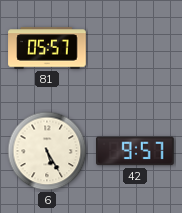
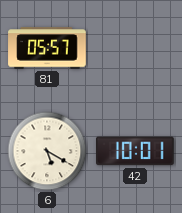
6: 5:25 -> 5:20 (47, 151)
42: 9:57 -> 10:01 (136, 151)
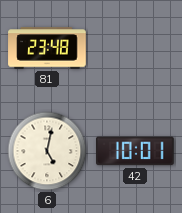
81: 05:57 -> 23:48 (47, 48)
6: 5:20 -> 5:02 (47, 151)
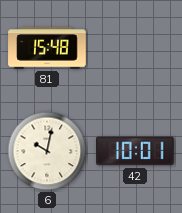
81: 23:48 -> 15:48 (47, 48)
6: 5:02 -> 10:02 (47, 151)
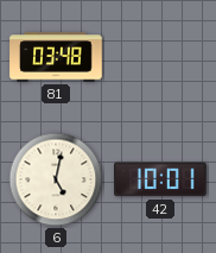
81: 15:48 -> 03:48 (56, 57)
6: 10:02 -> 5:02 (56, 179)
